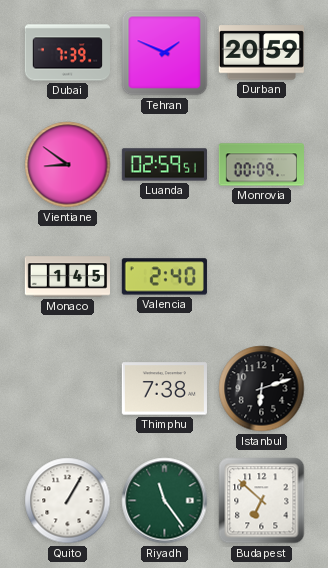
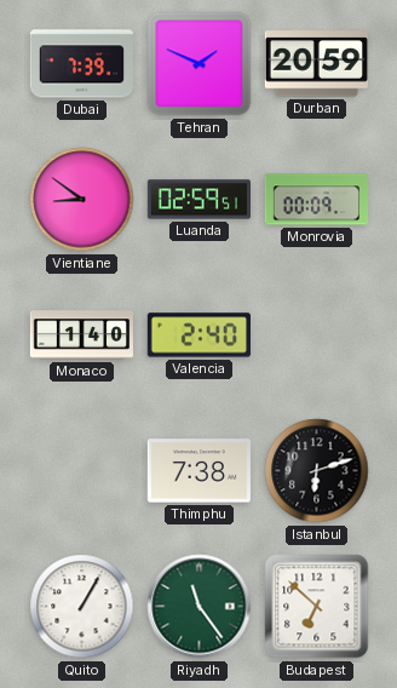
Monaco: 1:45 -> 1:40 (81, 336)
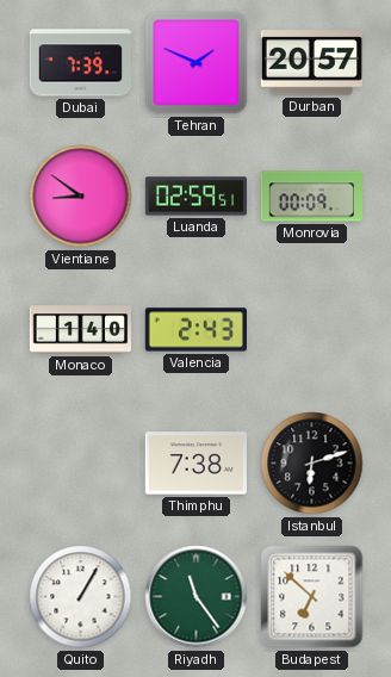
Durban: 20:59 -> 20:57 (311, 63)
Valencia: 2:40 -> 2:43 (195, 330)
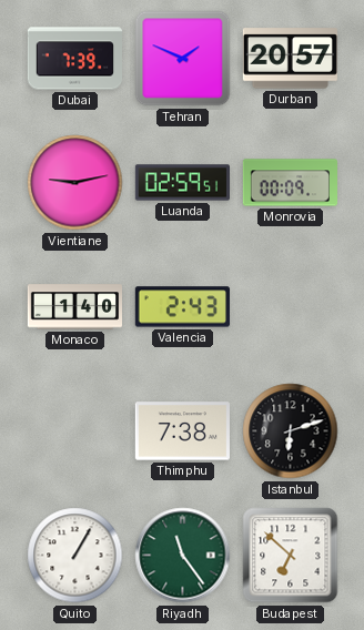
Vientiane: 8:51 -> 9:13 (75, 183)
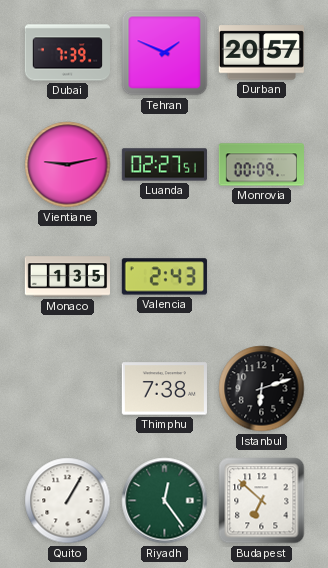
Luanda: 02:59 -> 02:27 (164, 165)
Monaco: 1:40 -> 1:35 (67, 277)
Riyadh: 11:24 -> 12:24 (165, 501)
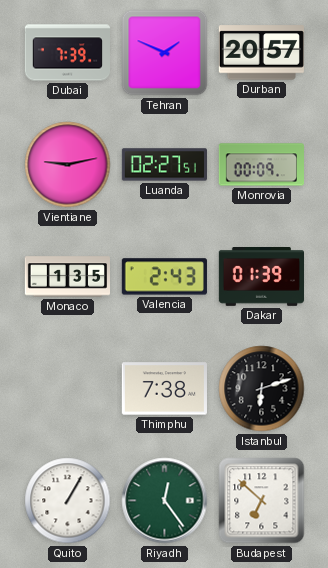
Dakar: none -> 01:39 (261, 277)
